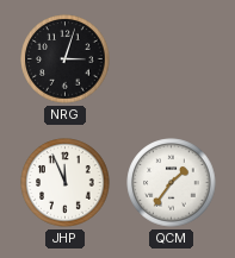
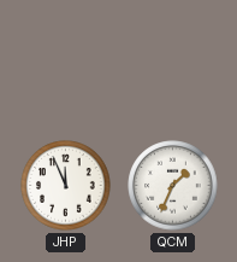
NRG: 3:03 -> none (66, 59)
QCM: 1:36 -> 1:34 (173, 186)
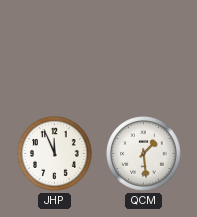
QCM: 1:34 -> 1:29 (144, 154)
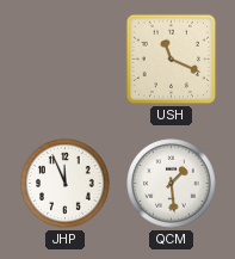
USH: none -> 11:19 (172, 60)
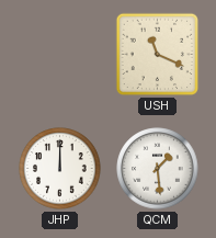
JHP: 11:56 -> 12:00 (60, 169)
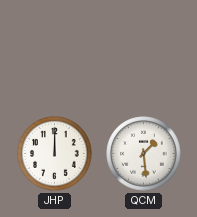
USH: 11:19 -> none (158, 55)
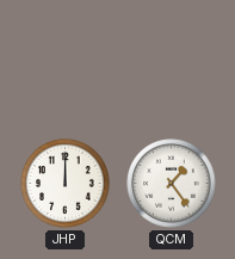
QCM: 1:29 -> 1:24 (172, 184)
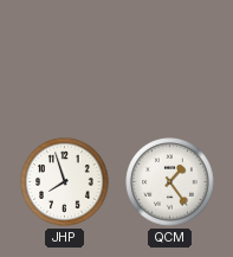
JHP: 12:00 -> 7:57 (65, 182)
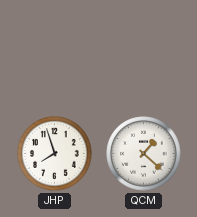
QCM: 1:24 -> 1:22 (144, 154)
